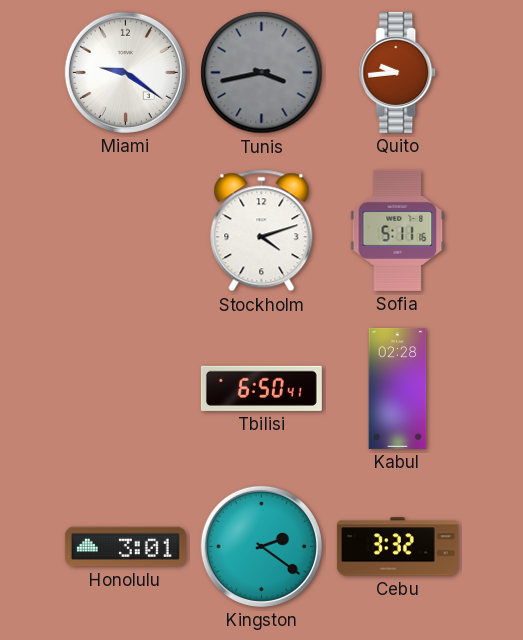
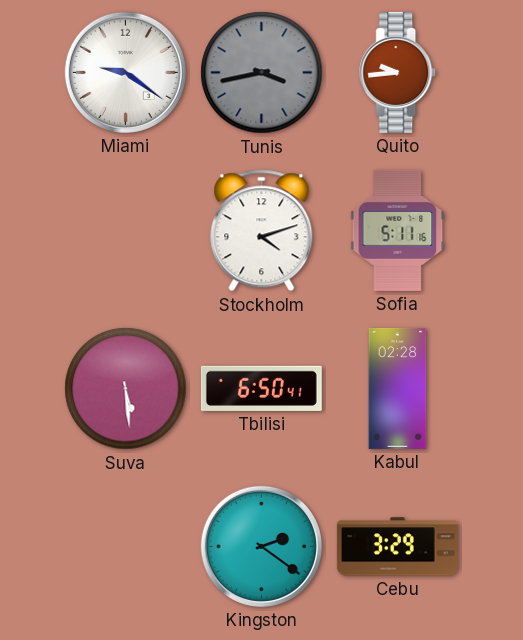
Suva: none -> 5:29 (126, 389)
Honolulu: 3:01 -> none (125, 547)
Cebu: 3:32 -> 3:29 (397, 547)
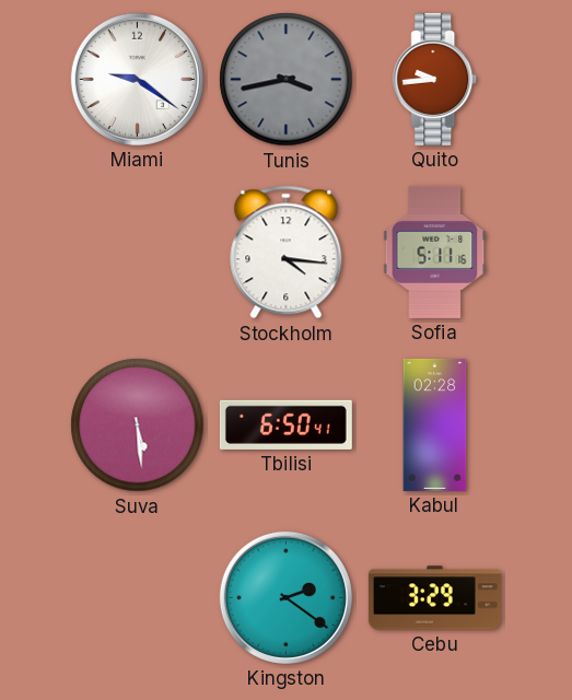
Stockholm: 4:12 -> 4:16 (287, 253)
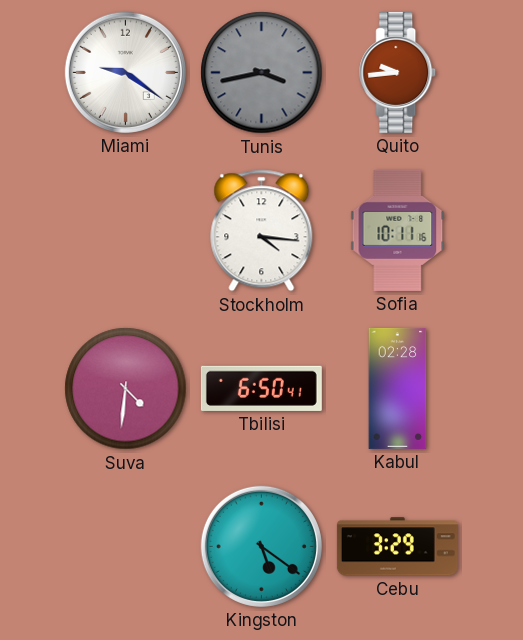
Sofia: 5:11 -> 10:11 (398, 230)
Suva: 5:29 -> 4:31 (126, 389)
Kingston: 2:21 -> 5:21 (261, 546)
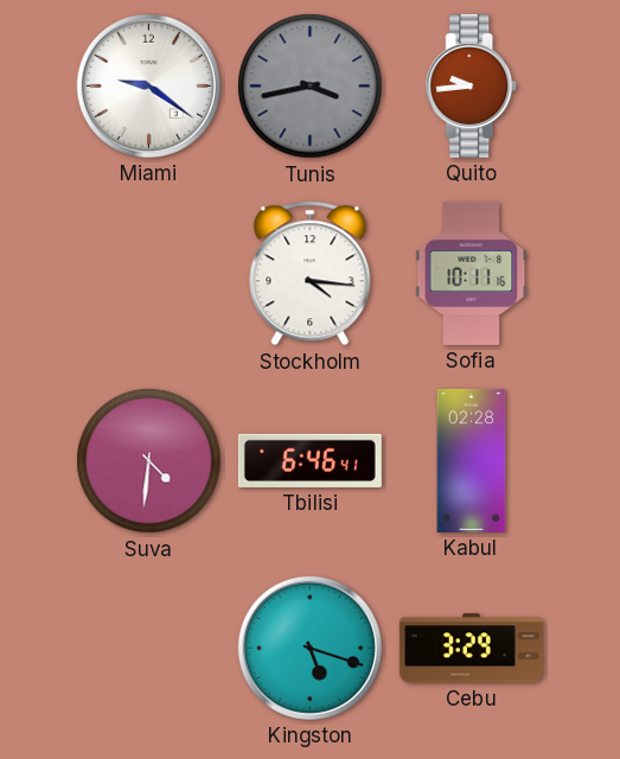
Tbilisi: 6:50 -> 6:46 (309, 460)
Kingston: 5:21 -> 5:18 (309, 648)
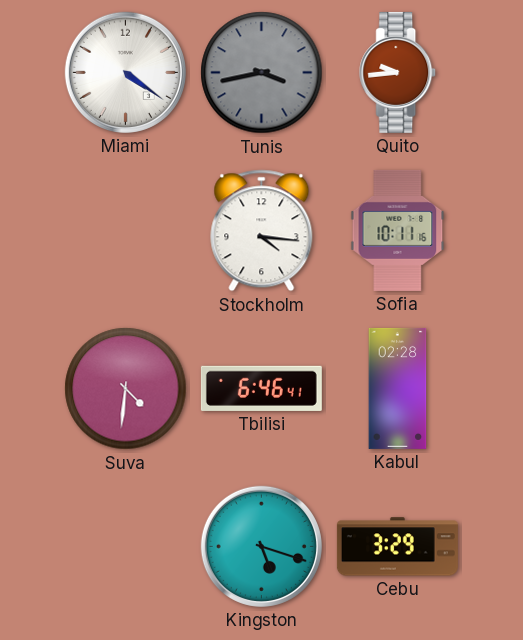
Miami: 9:21 -> 4:21 (125, 72)
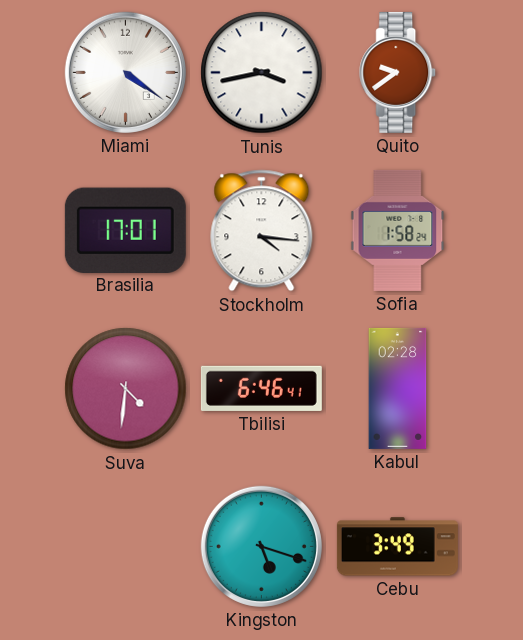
Tunis dial: grey -> white (262, 73)
Quito: 9:44 -> 9:39 (398, 72)
Brasilia: none -> 17:01 (125, 230)
Sofia: 10:11 -> 1:58 (398, 230)
Cebu: 3:29 -> 3:49 (397, 547)
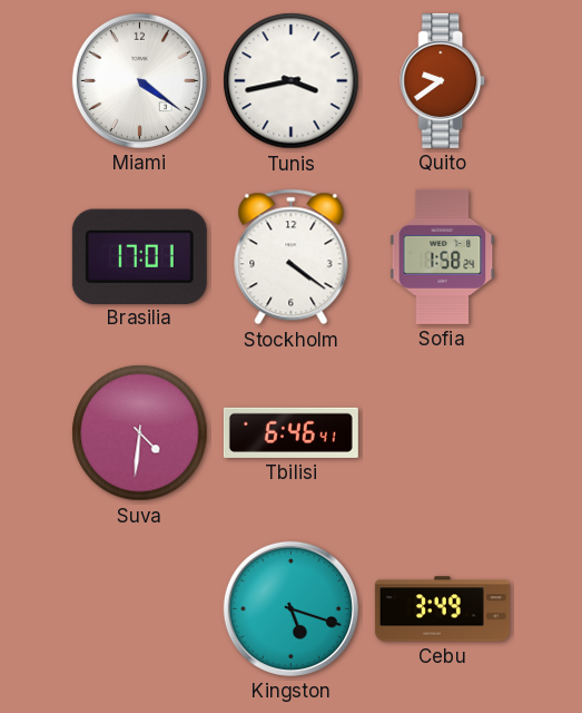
Stockholm: 4:16 -> 4:21 (292, 257)
Kabul: 02:28 -> none (398, 388)
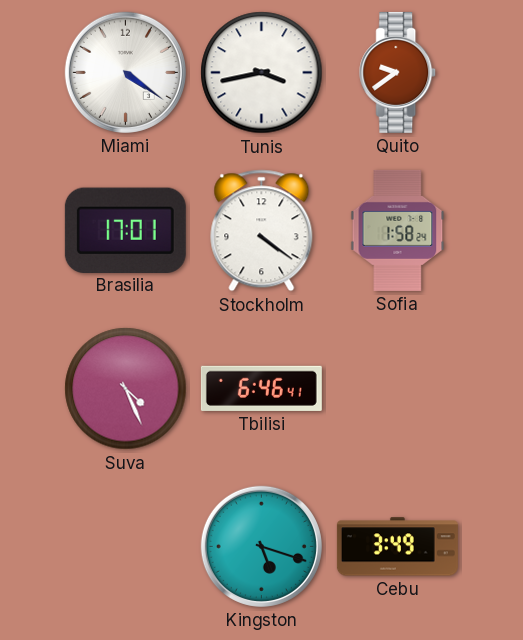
Suva: 4:31 -> 4:26 (126, 389)
